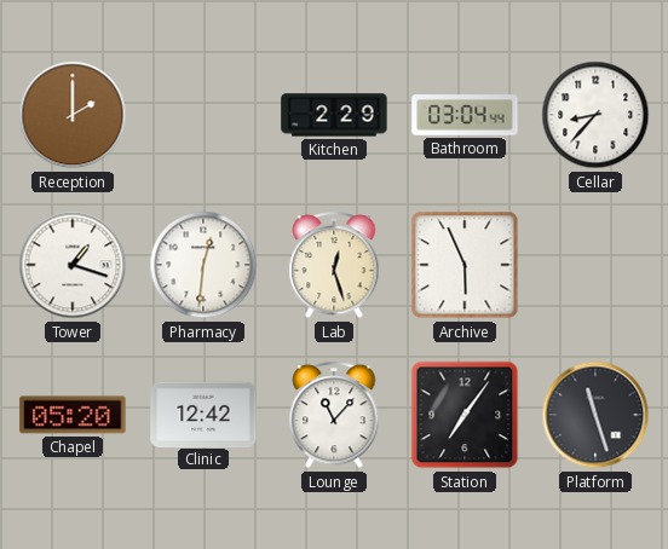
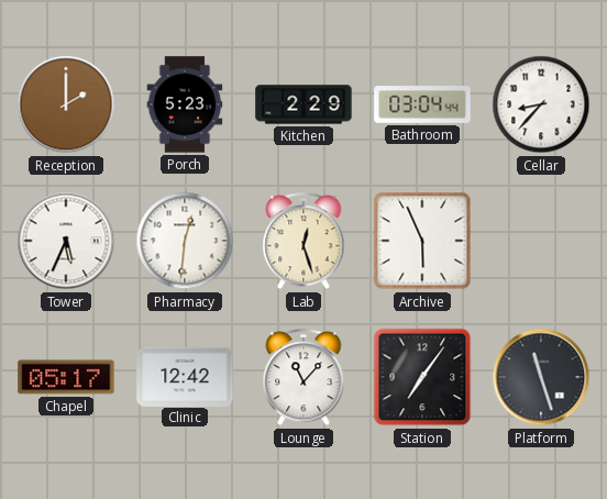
Porch: none -> 5:23 (185, 104)
Tower: 1:18 -> 5:34 (66, 241)
Chapel: 05:20 -> 05:17 (66, 377)
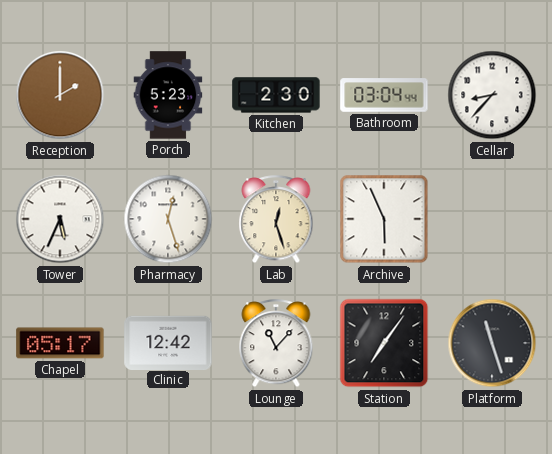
Kitchen: 2:29 -> 2:30 (276, 95)
Pharmacy: 12:31 -> 12:27 (168, 219)
